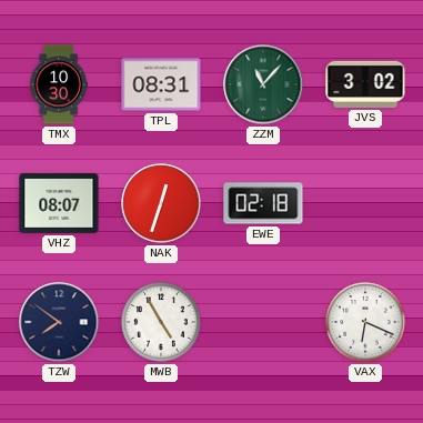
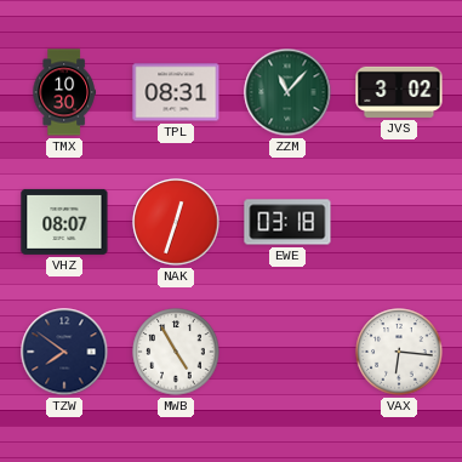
EWE: 02:18 -> 03:18 (287, 222)
VAX: 6:19 -> 6:16 (399, 352)
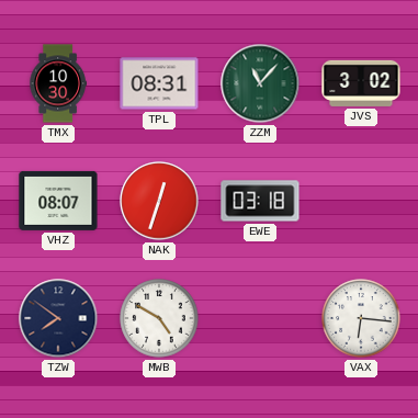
MWB: 4:55 -> 4:50 (159, 318)
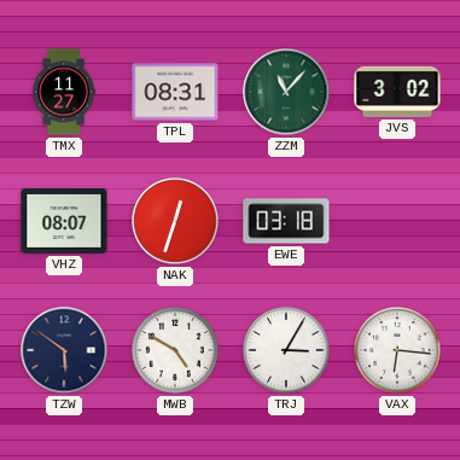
TMX: 10:30 -> 11:27 (64, 92)
TZW: 7:51 -> 5:51 (64, 350)
TRJ: none -> 3:05 (286, 350)
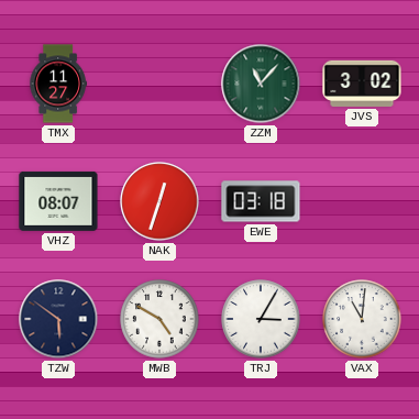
TPL: 08:31 -> none (175, 92)
VAX: 6:16 -> 11:01 (362, 319)
